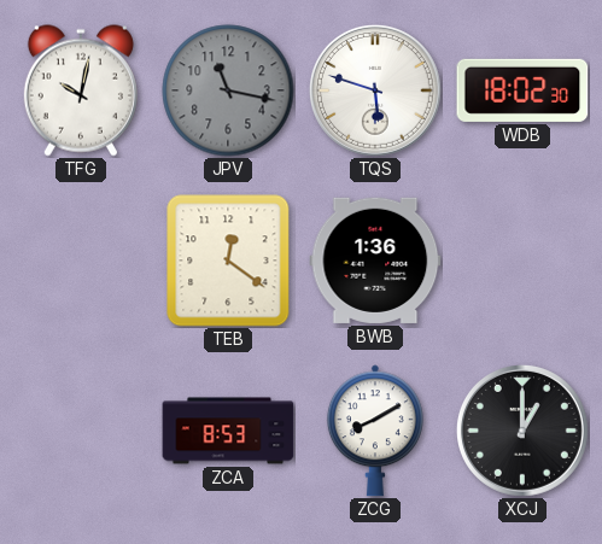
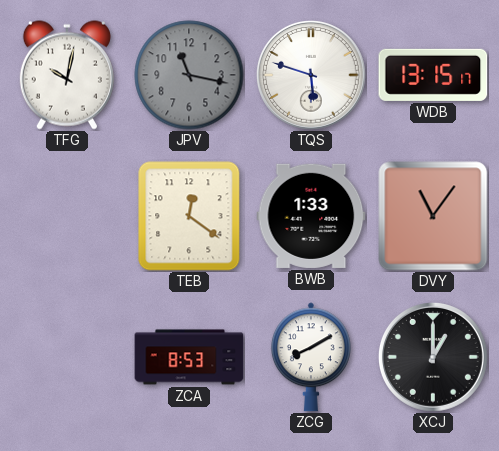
WDB: 18:02 -> 13:15 (433, 75)
BWB: 1:36 -> 1:33 (311, 216)
DVY: none -> 11:06 (433, 216)
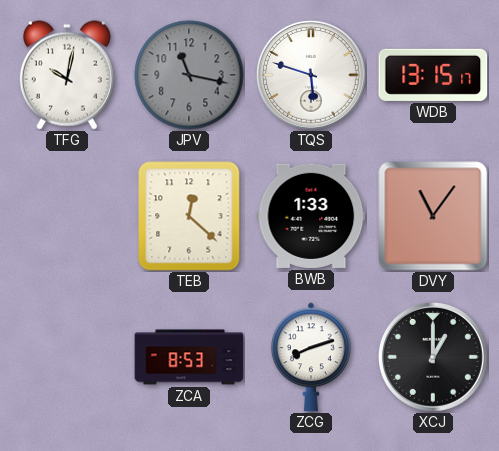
TEB: 12:21 -> 12:22 (189, 216)
ZCG: 8:10 -> 8:12 (311, 357)
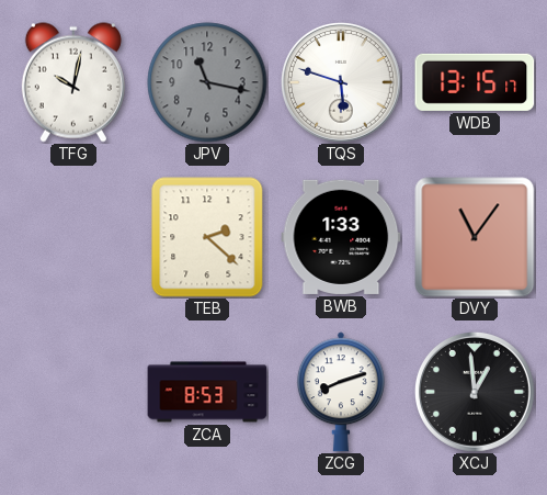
TEB: 12:22 -> 2:22 (207, 237)
XCJ: 1:00 -> 12:59 (475, 392)
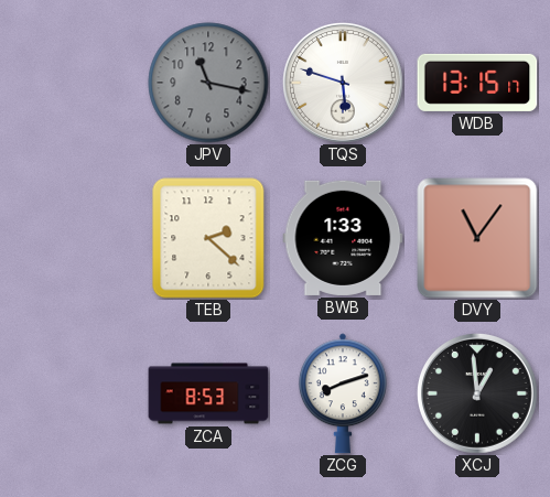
TFG: 10:02 -> none (73, 82)
